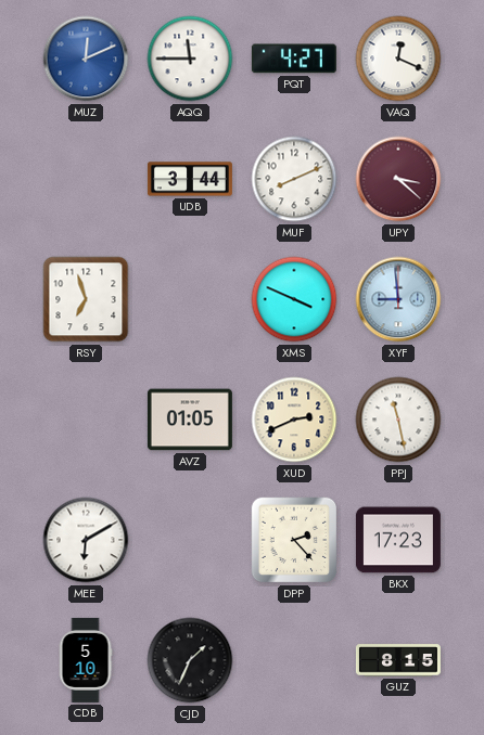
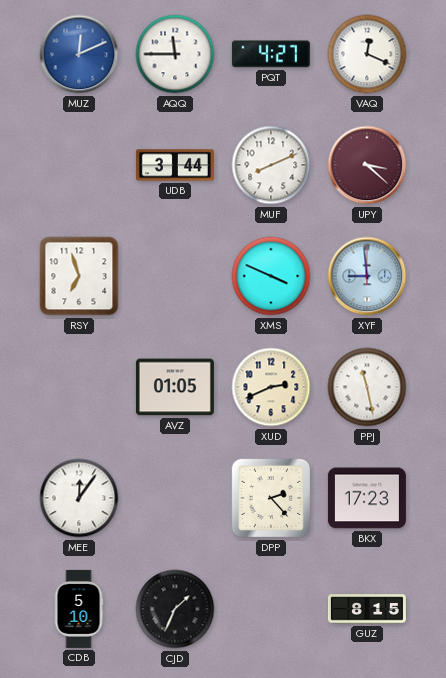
MEE: 6:10 -> 12:06 (79, 498)
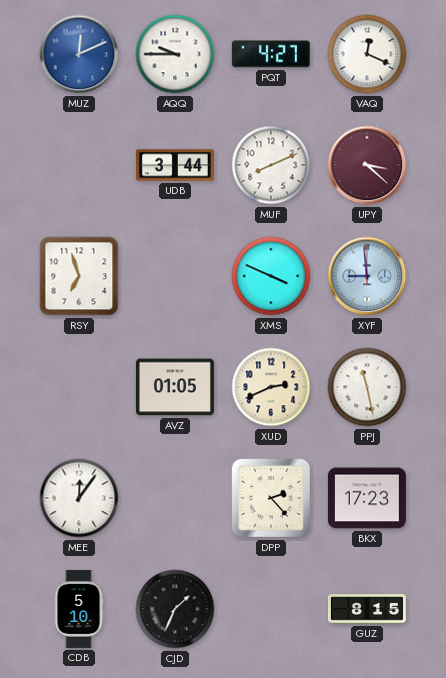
AQQ: 11:45 -> 9:45 (175, 54)
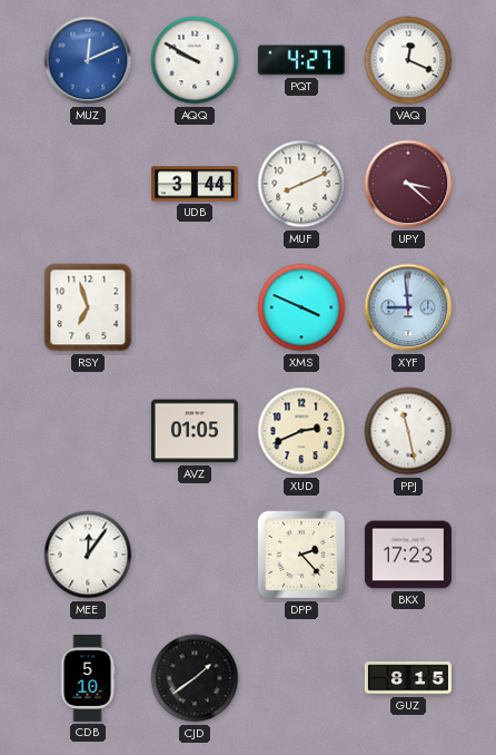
AQQ: 9:45 -> 9:50 (195, 60)
CJD: 1:34 -> 1:39 (195, 678)
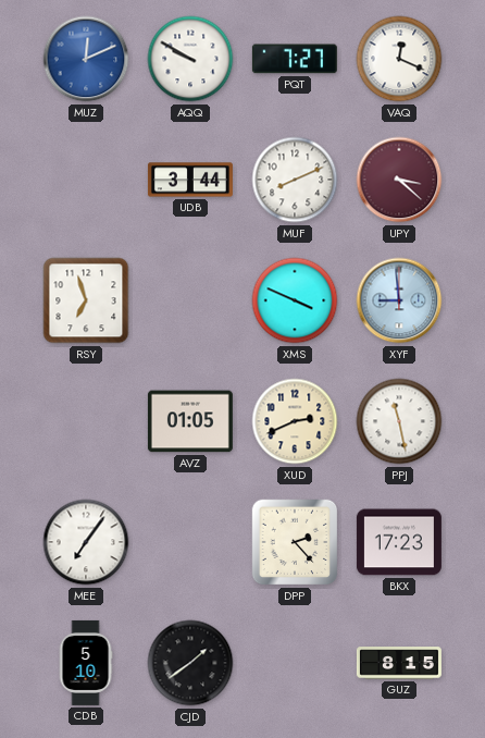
PQT: 4:27 -> 7:27 (295, 59)
MEE: 12:06 -> 7:06 (86, 542)
